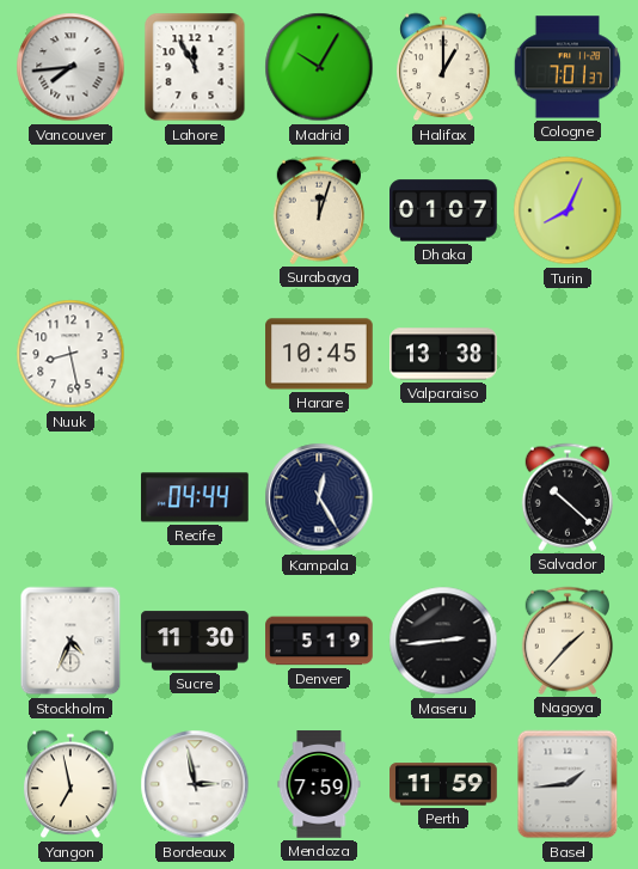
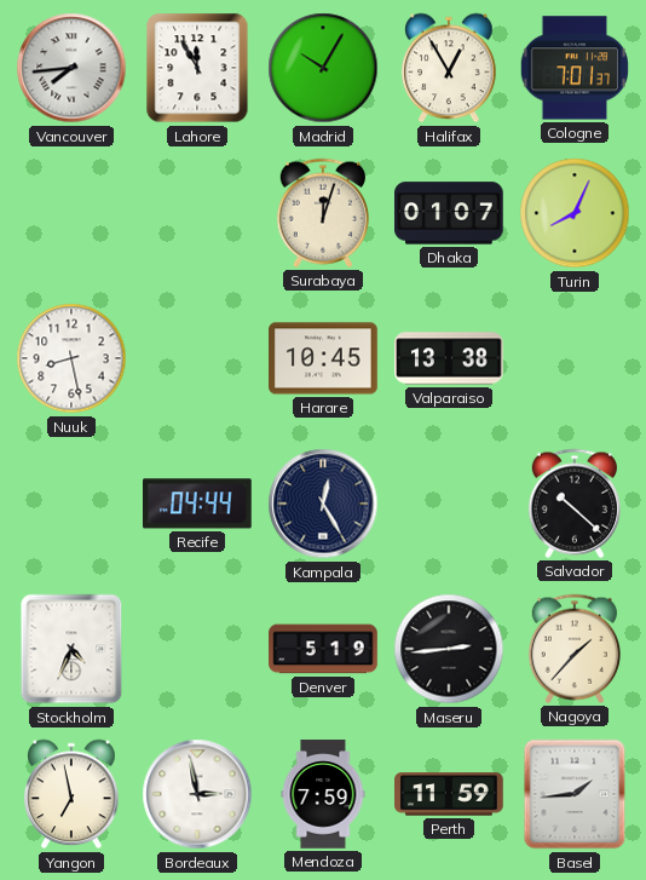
Halifax: 1:00 -> 12:55 (449, 68)
Sucre: 11:30 -> none (195, 641)
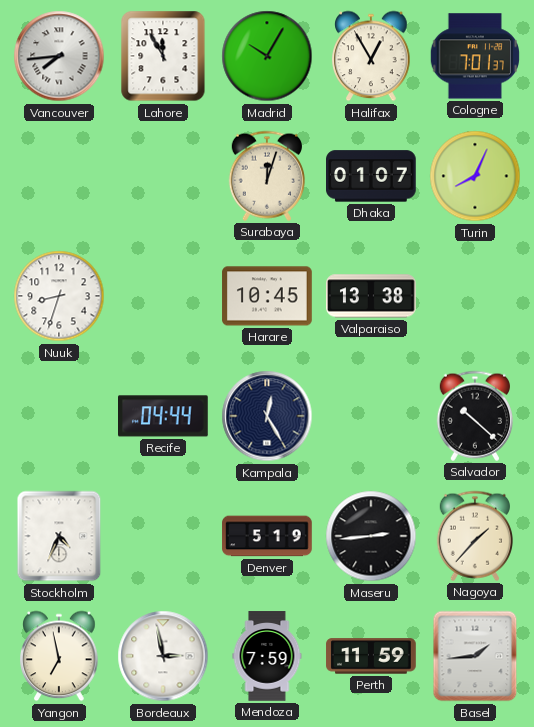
Nuuk: 8:28 -> 8:33 (59, 296)
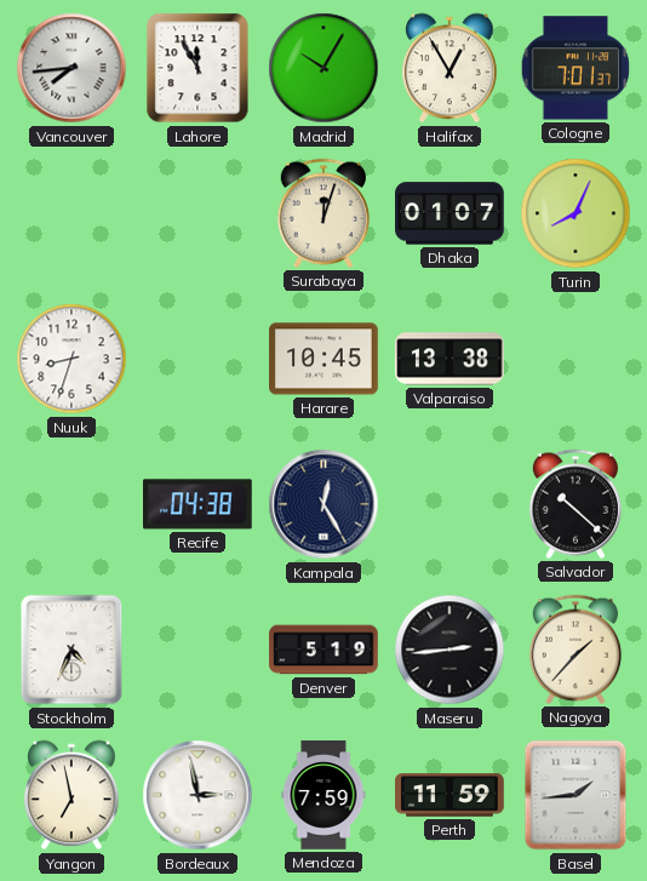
Recife: 04:44 -> 04:38 (199, 504)
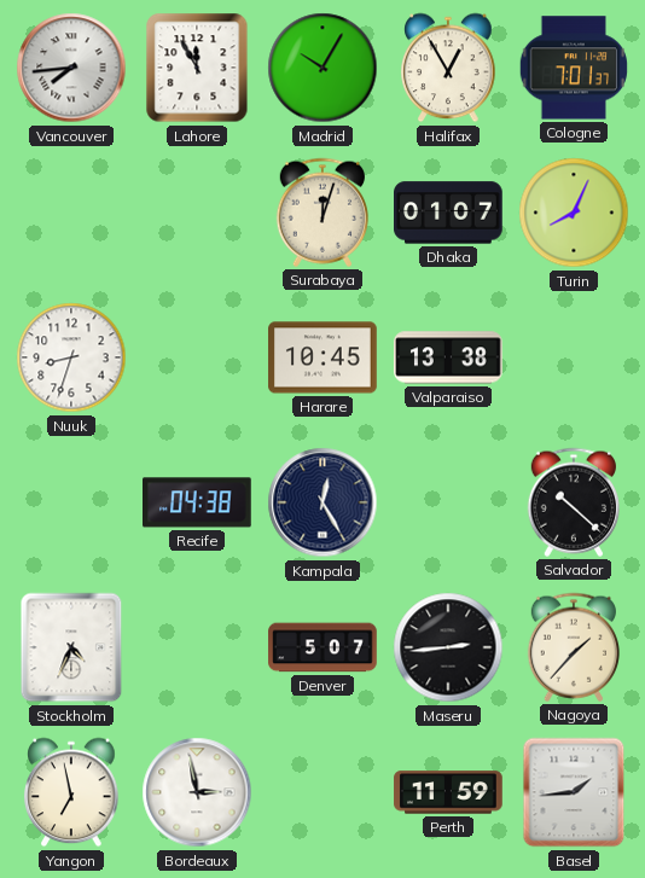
Denver: 5:19 -> 5:07 (322, 647)
Mendoza: 7:59 -> none (323, 795)
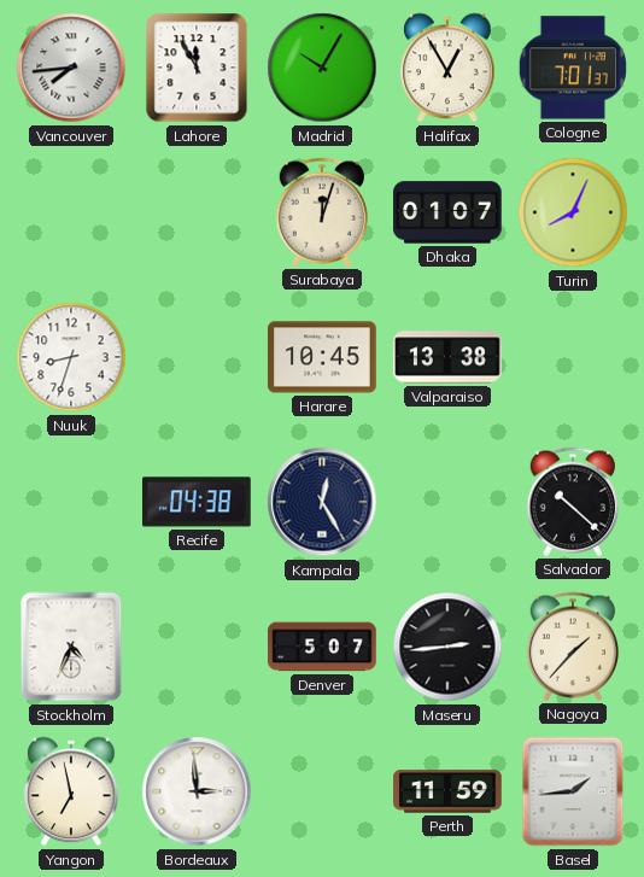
Bordeaux: 2:58 -> 2:59 (197, 791)
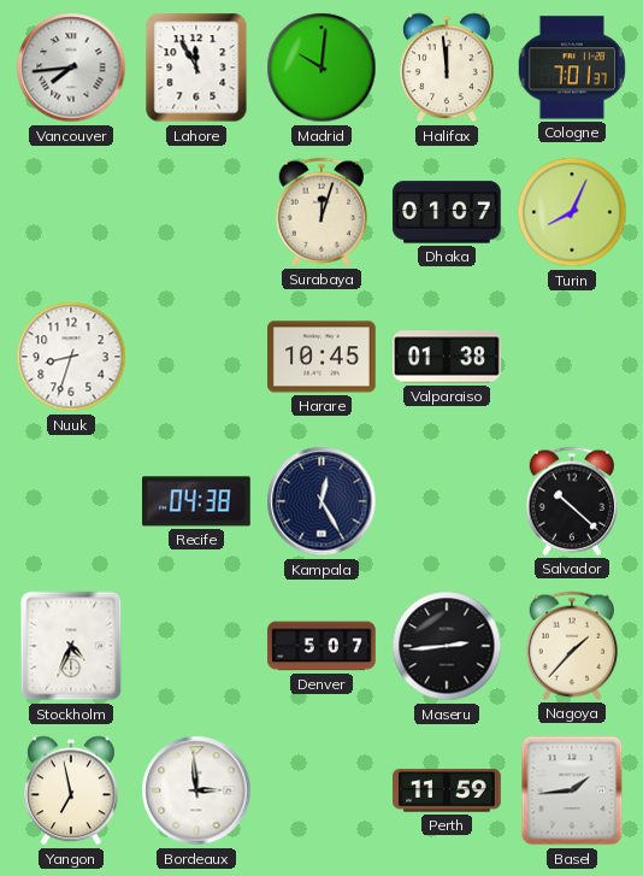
Madrid: 10:05 -> 10:01 (321, 67)
Halifax: 12:55 -> 11:59 (447, 67)
Valparaiso: 13:38 -> 01:38 (448, 357)
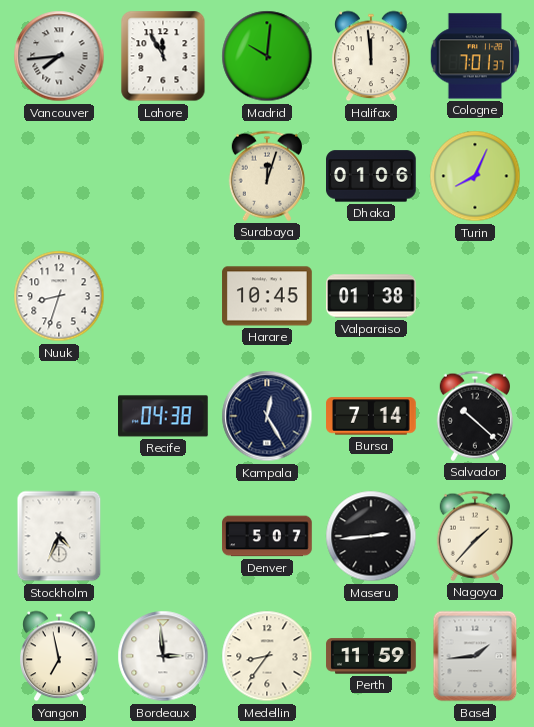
Dhaka: 01:07 -> 01:06 (372, 176)
Bursa: none -> 7:14 (371, 416)
Medellin: none -> 8:36 (267, 656)
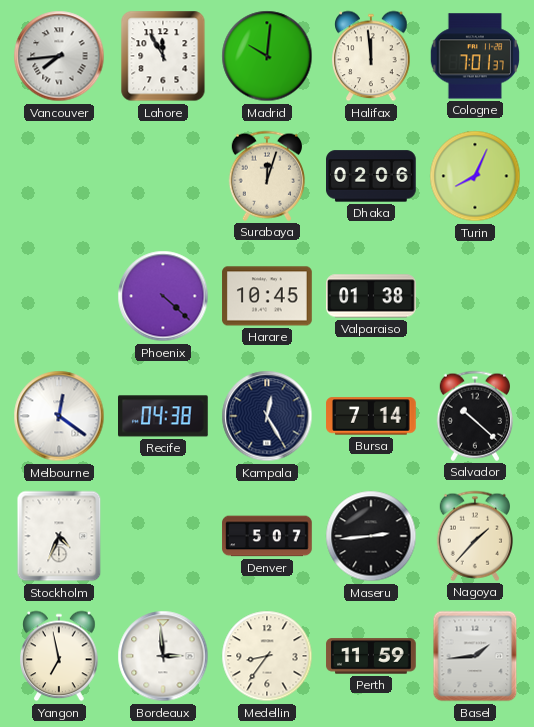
Dhaka: 01:06 -> 02:06 (372, 176)
Nuuk: 8:33 -> none (59, 296)
Phoenix: none -> 4:22 (163, 296)
Melbourne: none -> 12:21 (59, 416)
